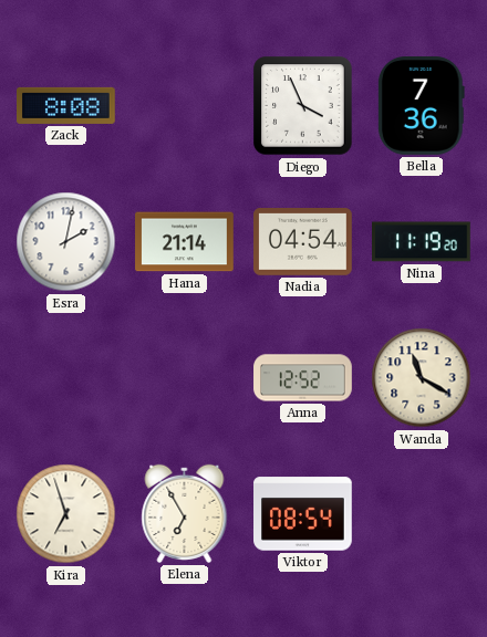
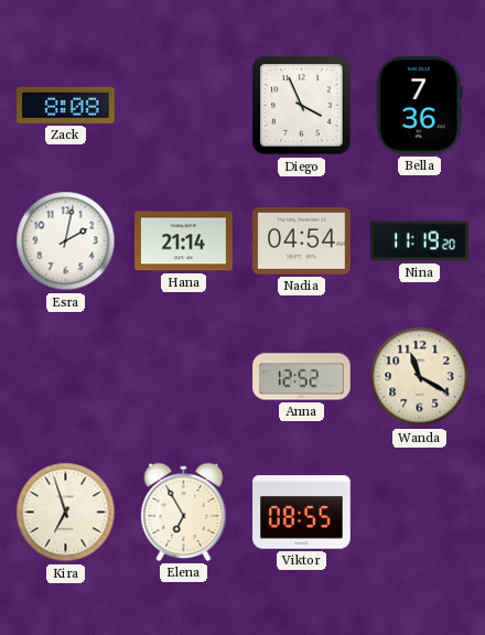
Viktor: 08:54 -> 08:55 (302, 513)
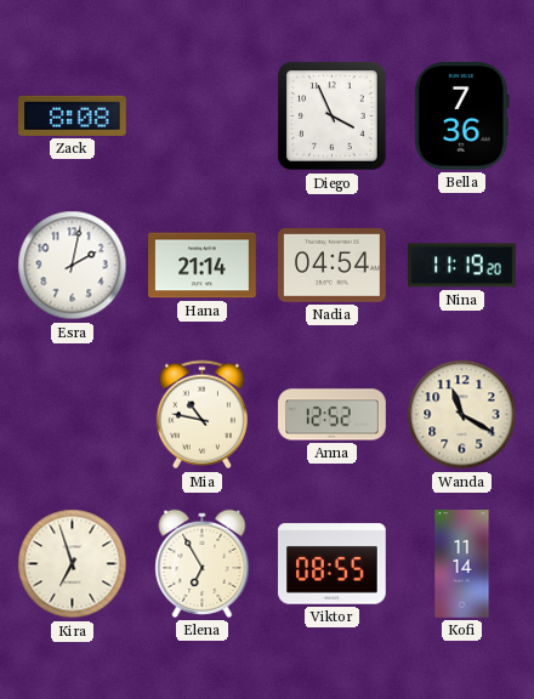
Mia: none -> 10:47 (201, 415)
Kofi: none -> 11:14 (462, 564)
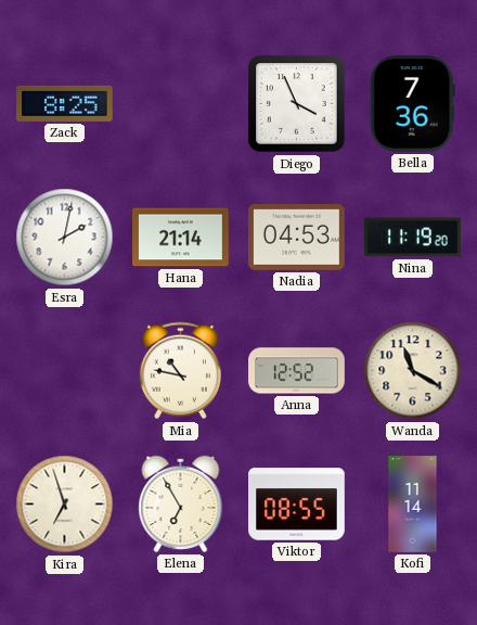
Zack: 8:08 -> 8:25 (65, 103)
Nadia: 04:54 -> 04:53 (297, 238)
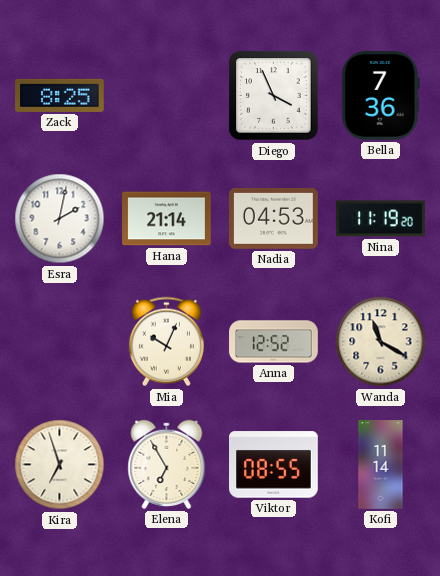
Mia: 10:47 -> 10:04 (166, 342)
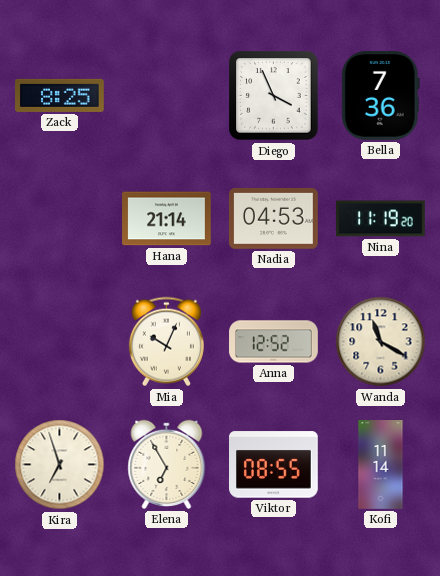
Esra: 2:02 -> none (60, 219)
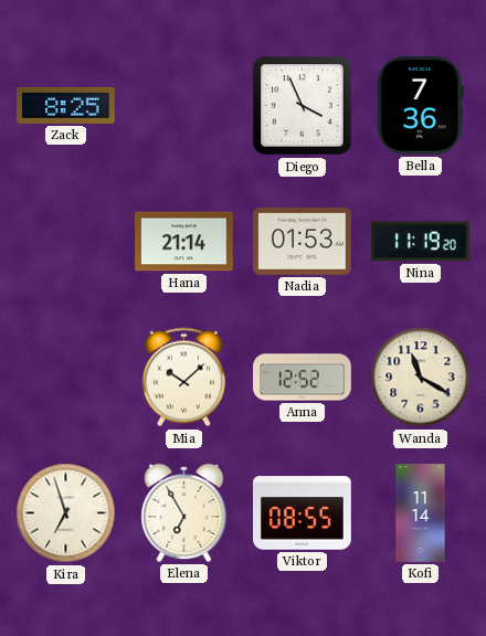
Nadia: 04:53 -> 01:53 (303, 242)
Mia: 10:04 -> 10:08 (183, 378)
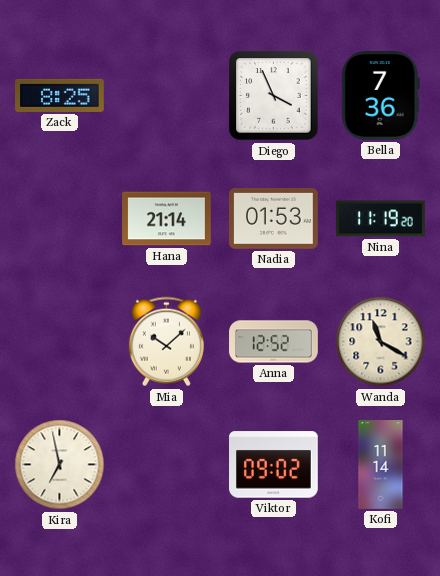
Kira: 6:57 -> 6:58 (60, 465)
Elena: 6:55 -> none (184, 512)
Viktor: 08:55 -> 09:02 (274, 465)
